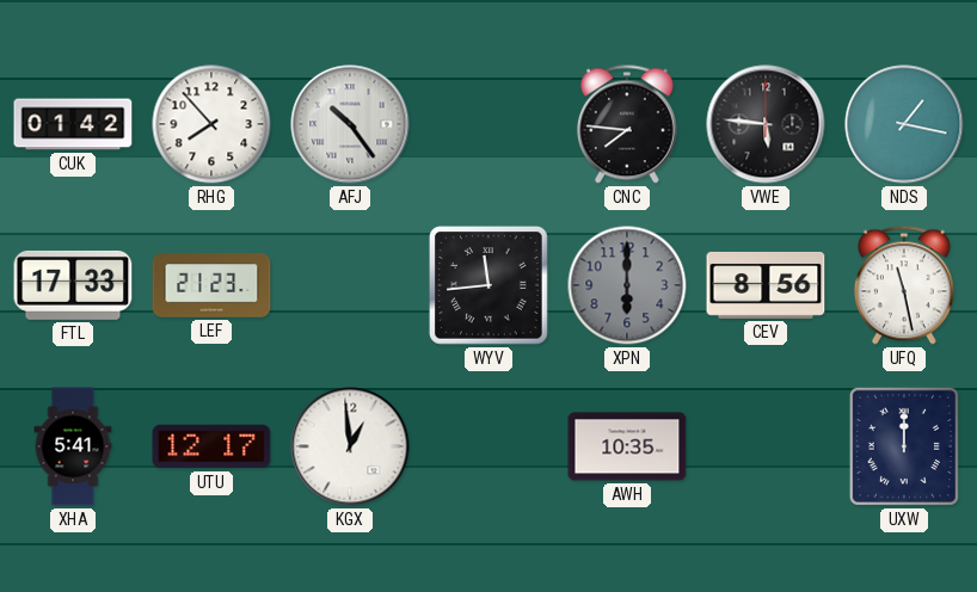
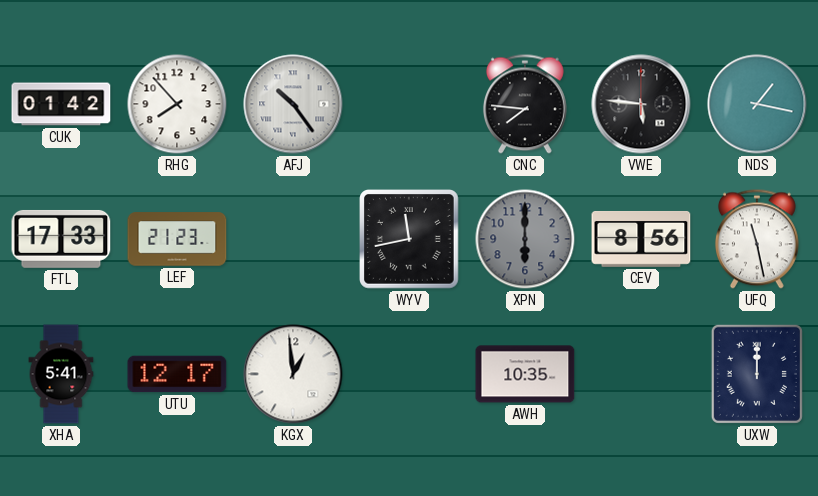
WYV: 11:44 -> 11:43 (410, 240)
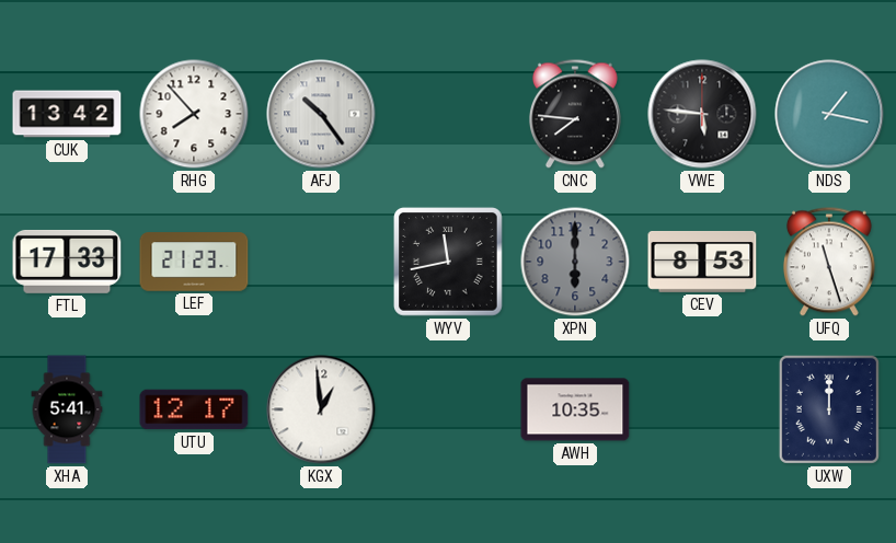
CUK: 01:42 -> 13:42 (67, 114)
CEV: 8:56 -> 8:53 (702, 262)
UFQ: 11:28 -> 11:27 (829, 262)
